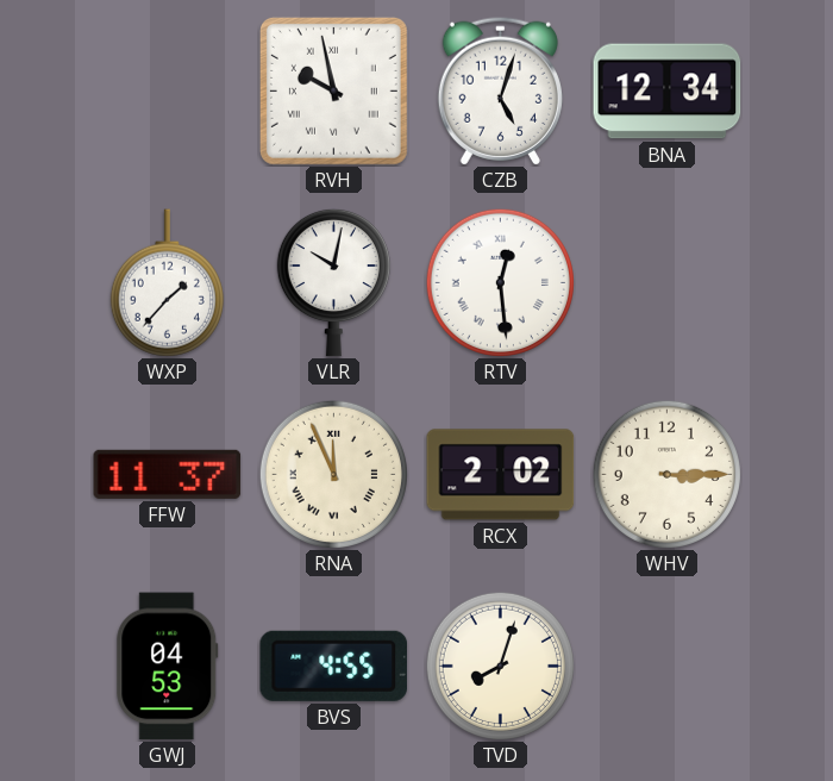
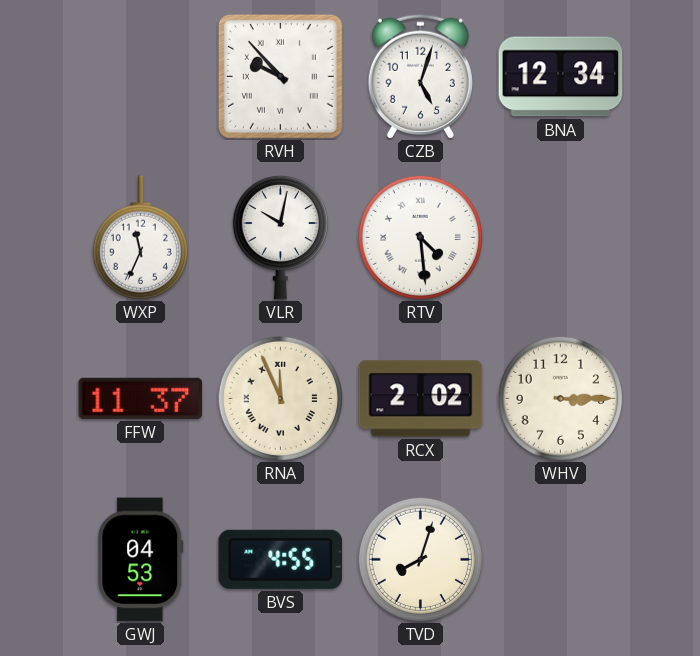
RVH: 9:58 -> 9:53 (280, 76)
WXP: 1:37 -> 11:34 (140, 238)
RTV: 12:29 -> 4:29 (420, 237)
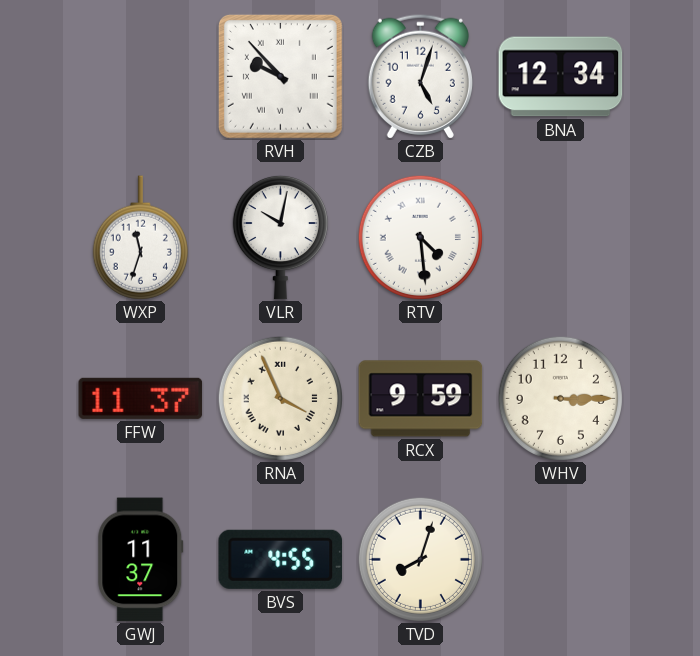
WXP: 11:34 -> 11:33 (140, 238)
RNA: 11:56 -> 3:56 (280, 398)
RCX: 2:02 -> 9:59 (421, 399)
GWJ: 04:53 -> 11:37 (141, 560)
